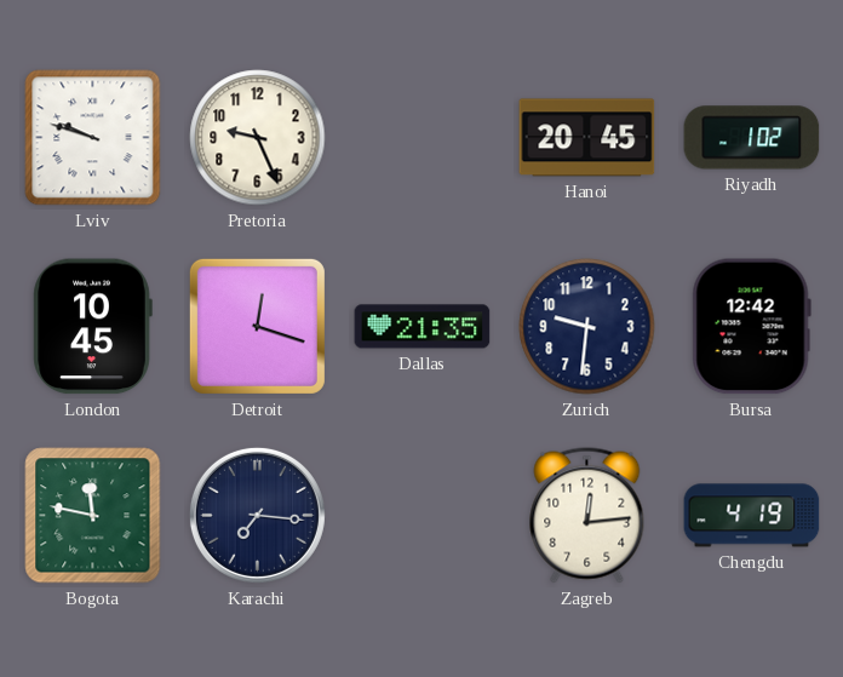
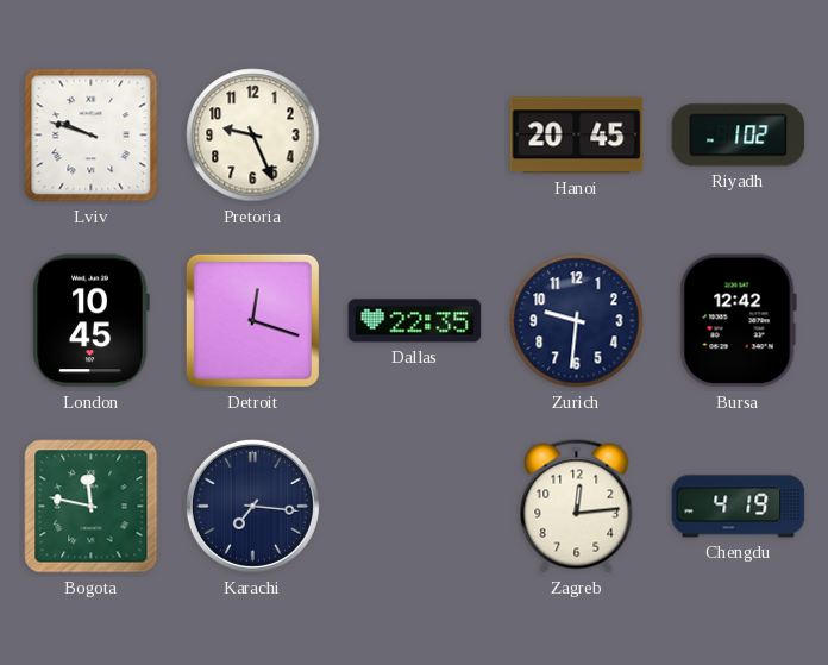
Dallas: 21:35 -> 22:35 (415, 321)
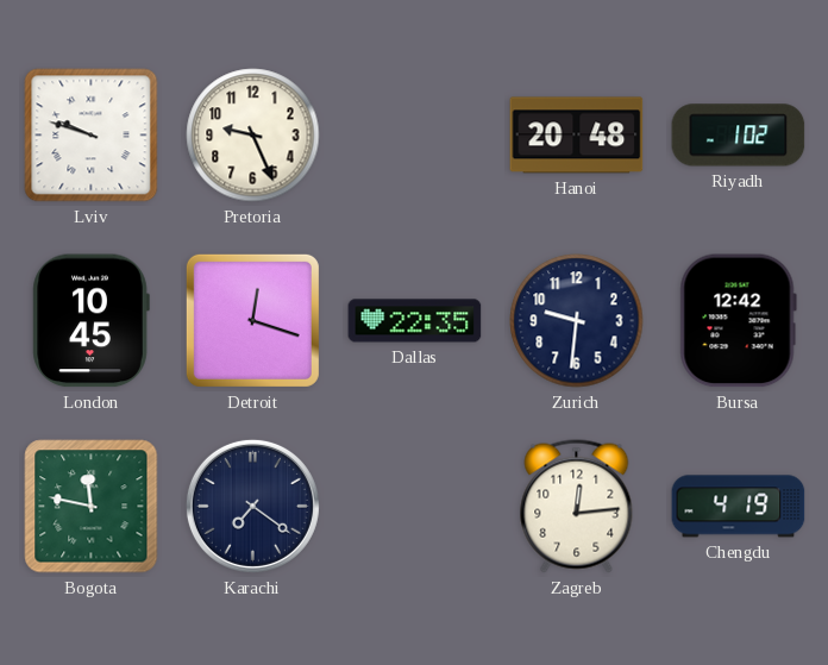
Hanoi: 20:45 -> 20:48 (577, 136)
Karachi: 7:16 -> 7:21 (252, 506)
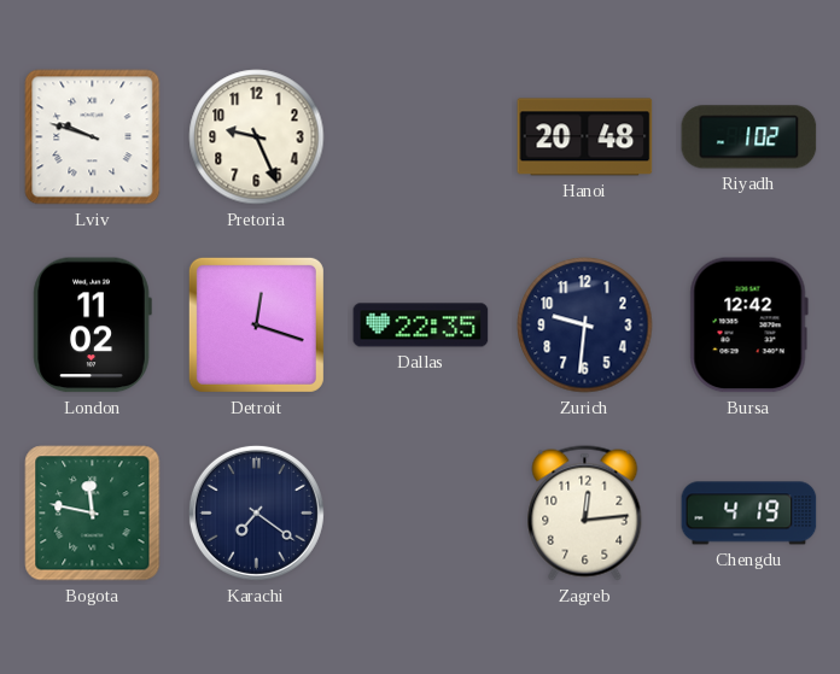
London: 10:45 -> 11:02 (92, 326)
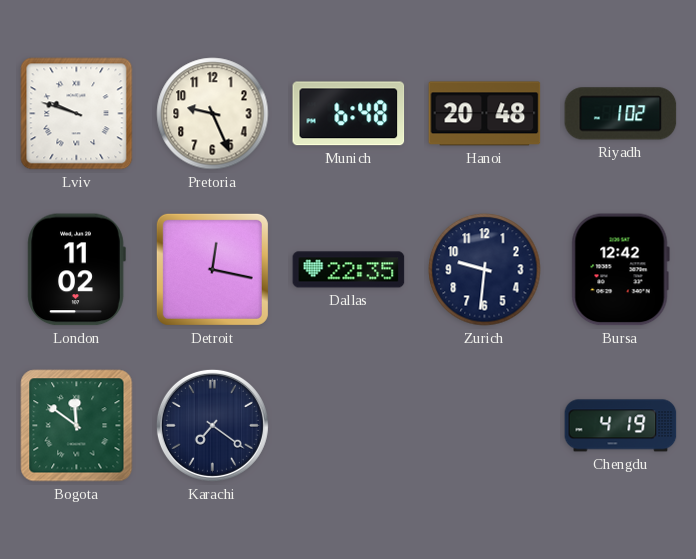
Munich: none -> 6:48 (349, 114)
Detroit: 12:18 -> 12:17 (212, 269)
Bogota: 11:47 -> 11:51 (77, 426)
Zagreb: 12:14 -> none (585, 514)
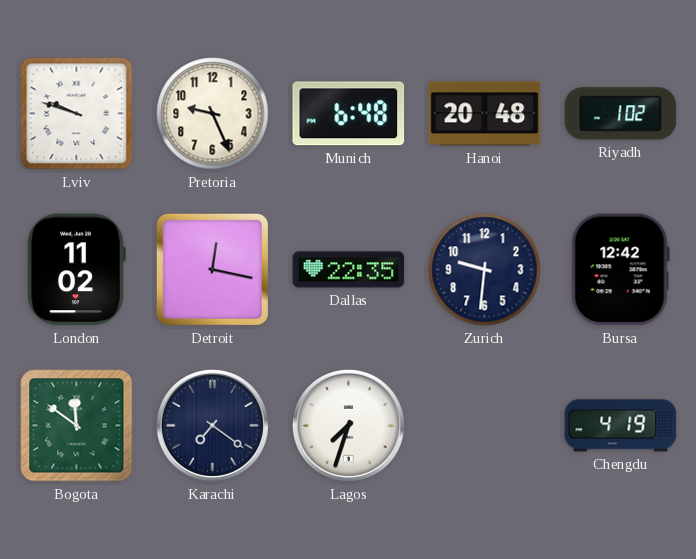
Lagos: none -> 7:33 (348, 425)
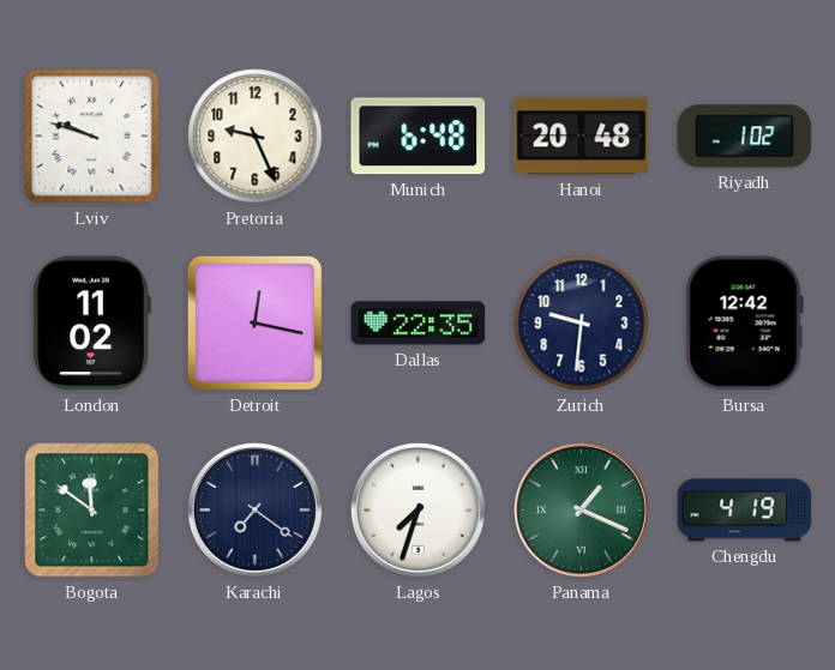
Panama: none -> 1:19 (581, 509)
